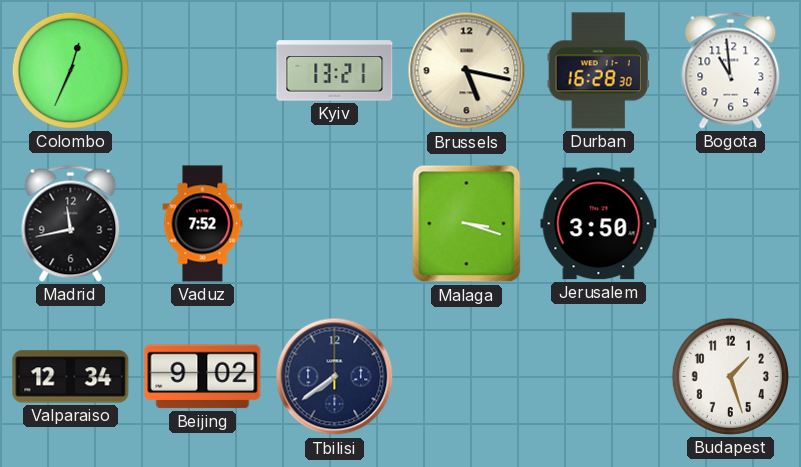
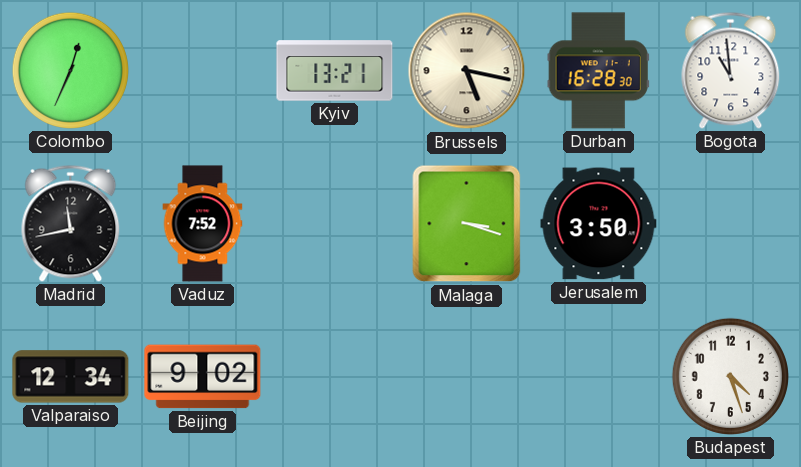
Tbilisi: 7:39 -> none (335, 377)
Budapest: 1:27 -> 4:27 (730, 376)
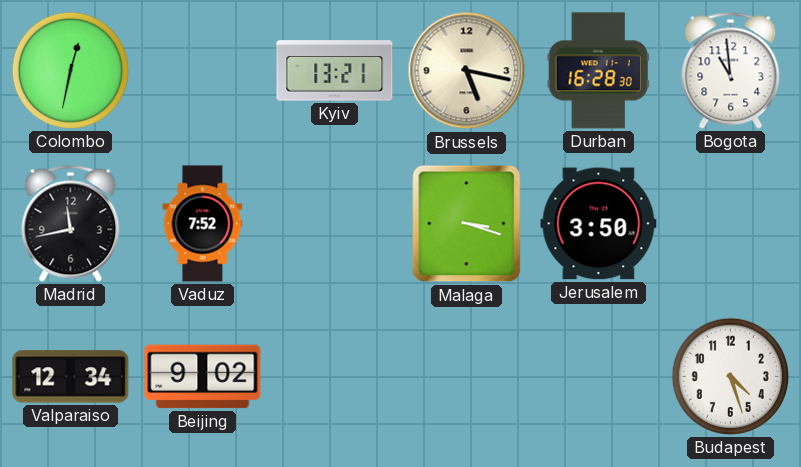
Colombo: 12:34 -> 12:32 (70, 70)
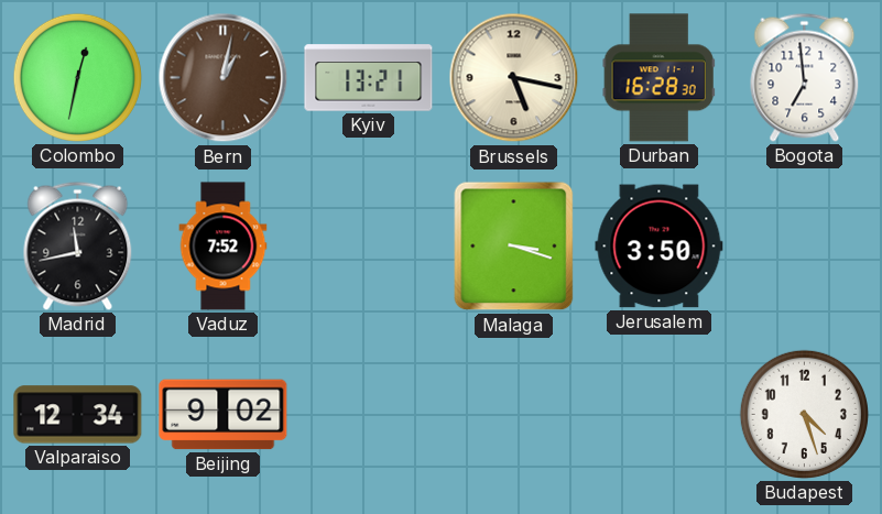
Bern: none -> 1:02 (224, 78)
Bogota: 10:59 -> 6:59 (805, 77)
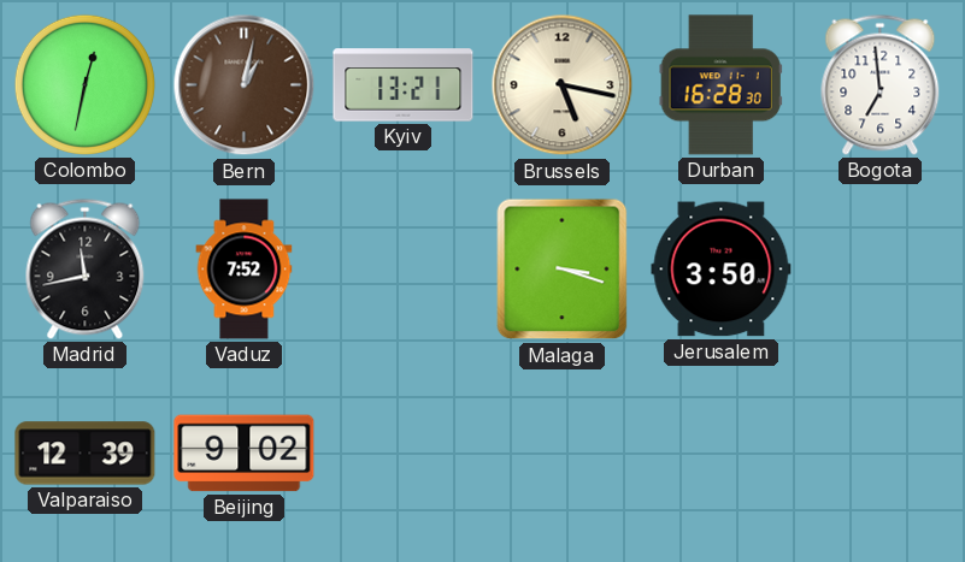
Valparaiso: 12:34 -> 12:39 (86, 454)
Budapest: 4:27 -> none (804, 414)
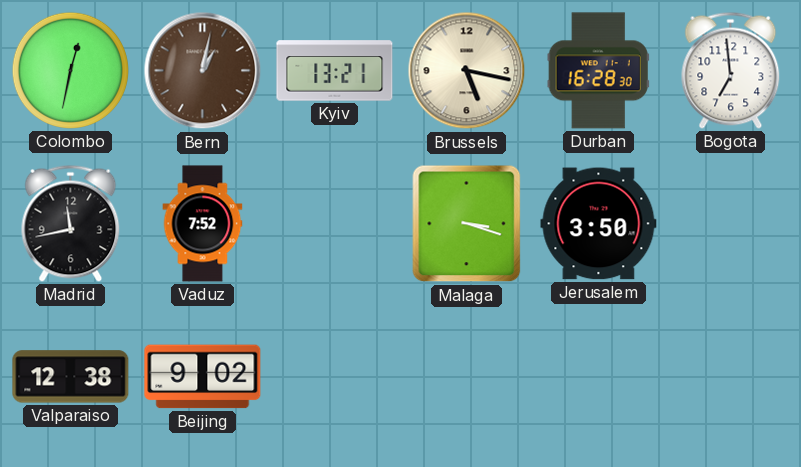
Valparaiso: 12:39 -> 12:38 (71, 377)
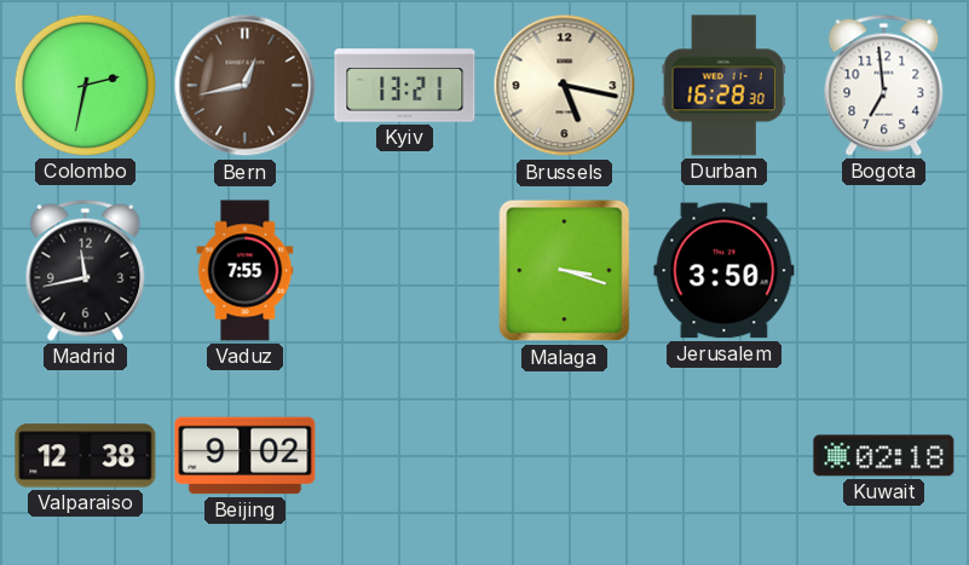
Colombo: 12:32 -> 2:32 (85, 85)
Bern: 1:02 -> 12:43 (246, 86)
Vaduz: 7:52 -> 7:55 (246, 271)
Kuwait: none -> 02:18 (884, 456)
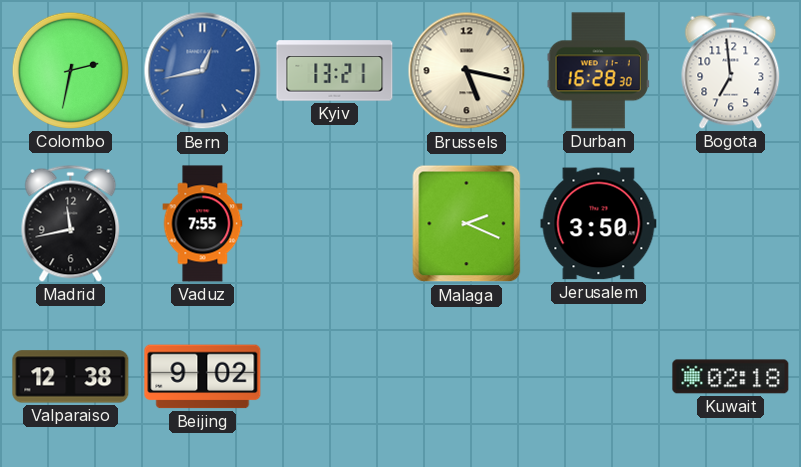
Bern dial: brown -> blue (203, 71)
Malaga: 3:18 -> 2:19 (467, 224)
